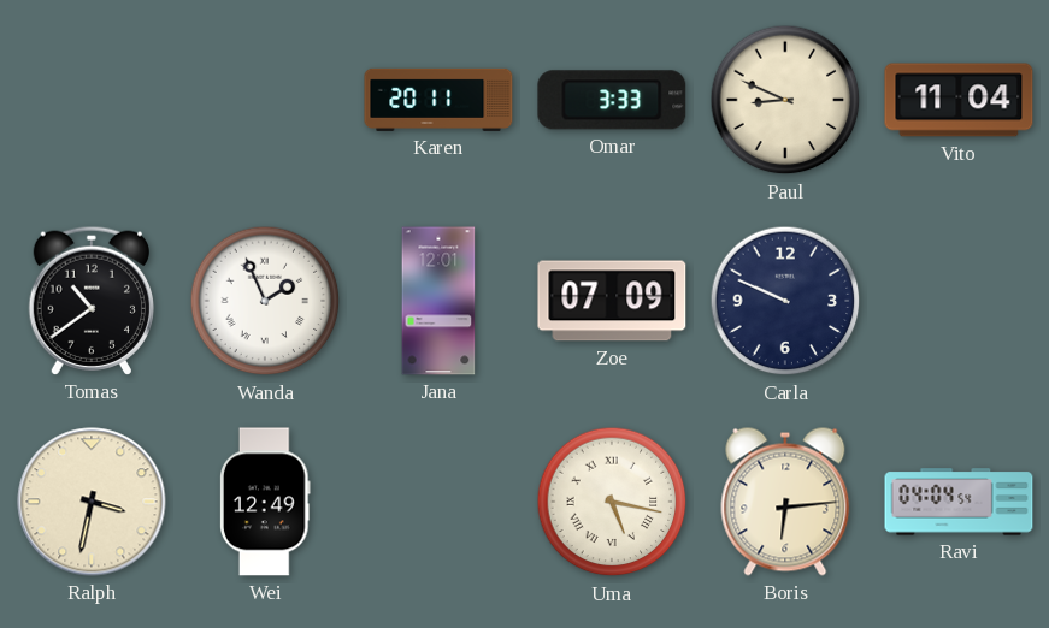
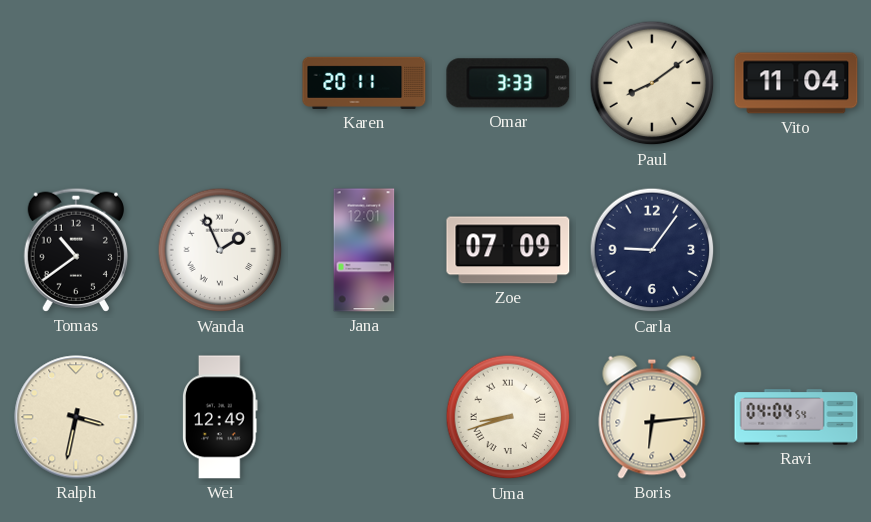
Paul: 8:49 -> 8:09 (652, 83)
Carla: 9:49 -> 9:06 (652, 250)
Uma: 5:17 -> 8:42 (508, 417)
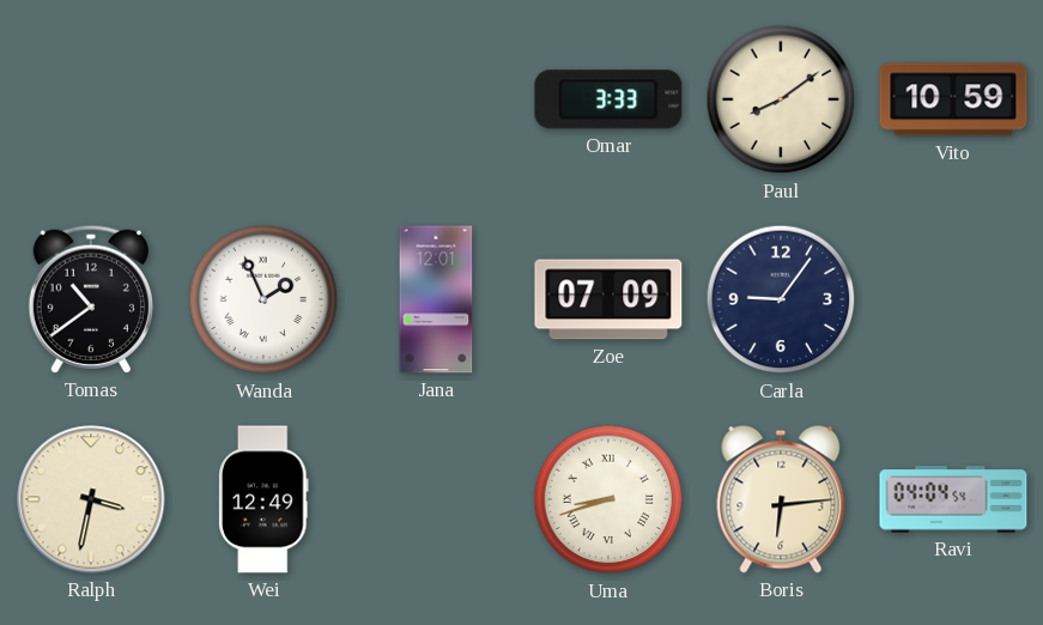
Karen: 20:11 -> none (364, 83)
Vito: 11:04 -> 10:59 (953, 99)
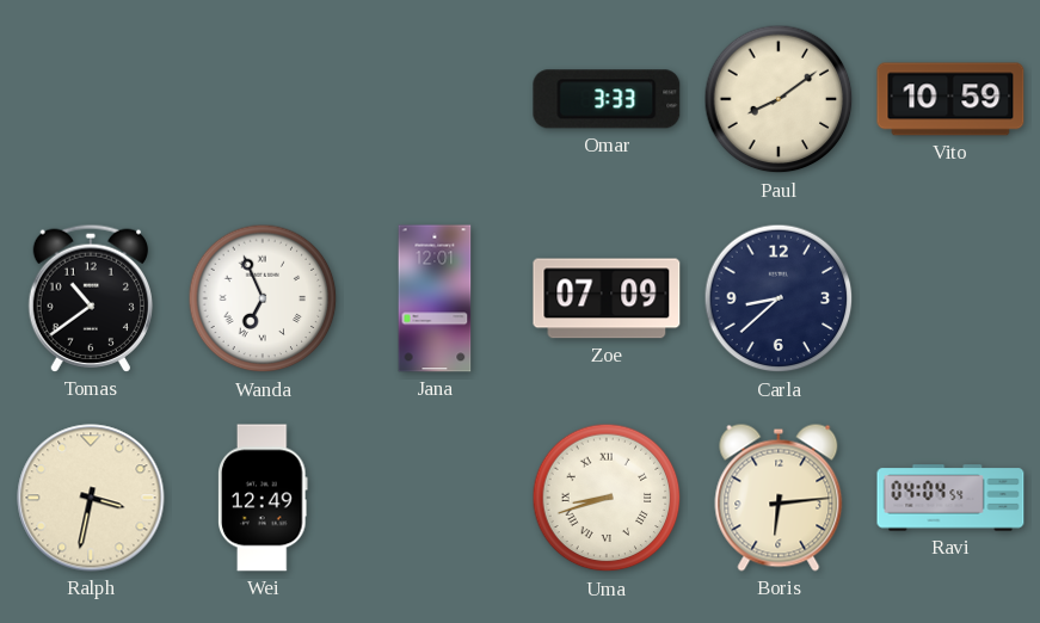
Wanda: 1:56 -> 6:56 (263, 298)
Carla: 9:06 -> 8:38 (779, 298)
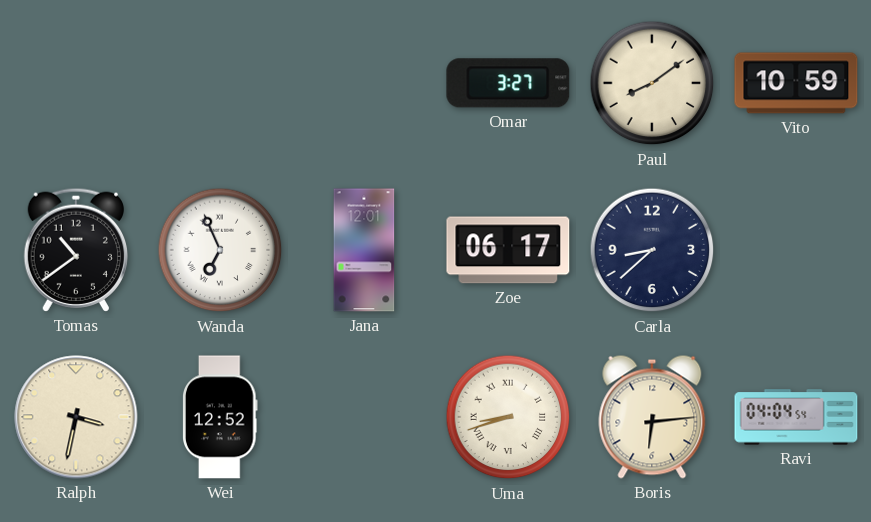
Omar: 3:33 -> 3:27 (508, 83)
Zoe: 07:09 -> 06:17 (508, 250)
Wei: 12:49 -> 12:52 (221, 417)
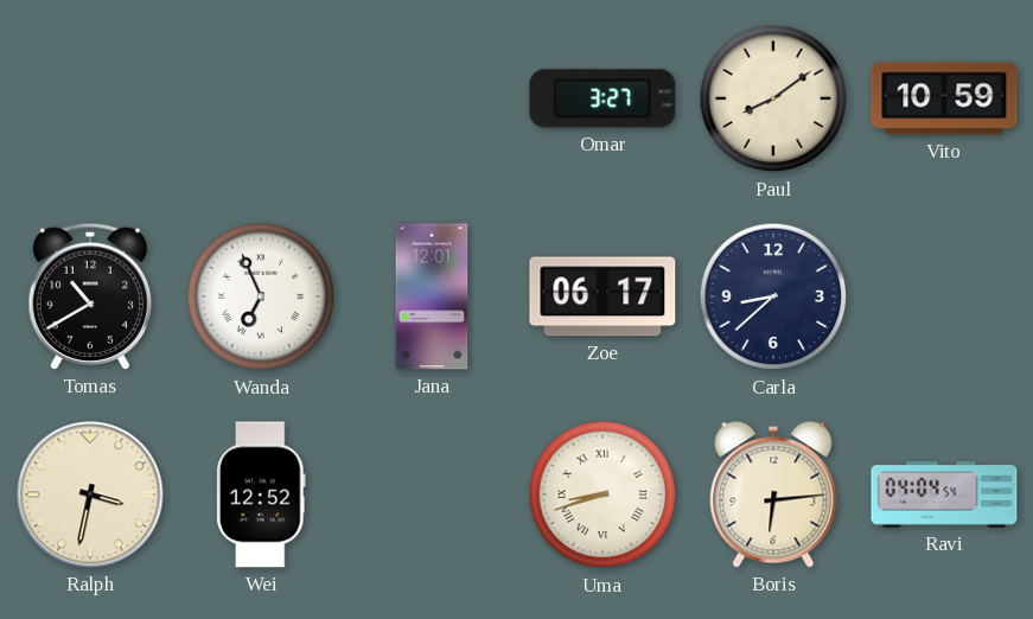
Tomas: 10:39 -> 10:40 (89, 296)
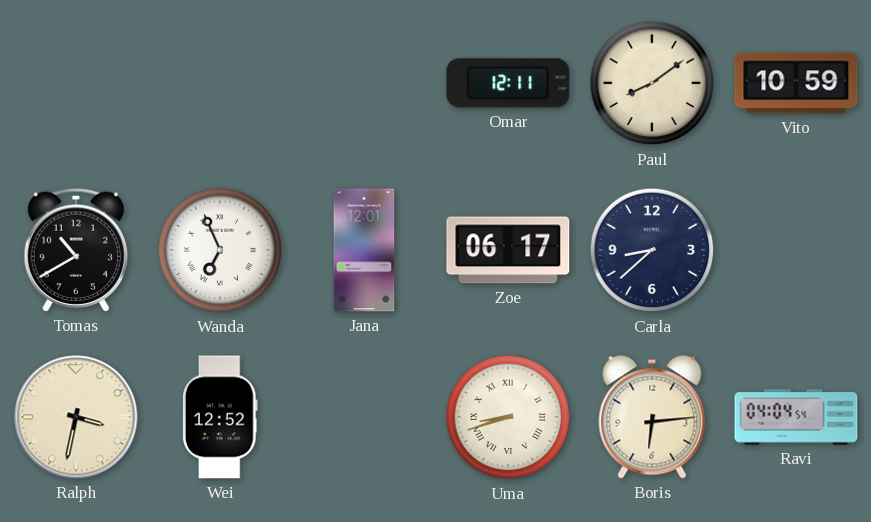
Omar: 3:27 -> 12:11 (508, 83)
